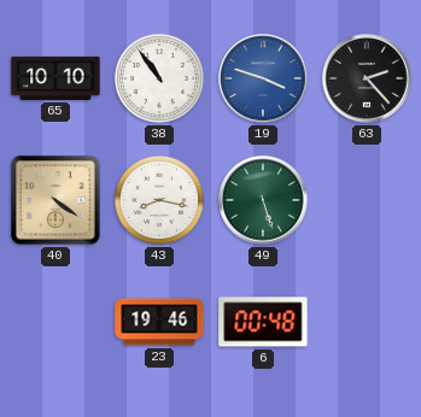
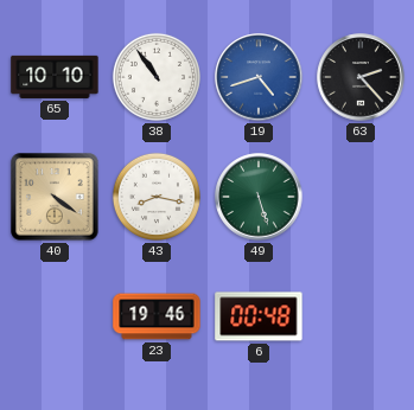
19: 3:48 -> 4:42 (259, 77)
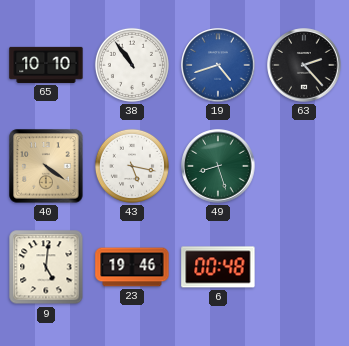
43: 8:17 -> 5:17 (132, 166)
49: 5:27 -> 8:27 (218, 166)
9: none -> 5:01 (46, 267)
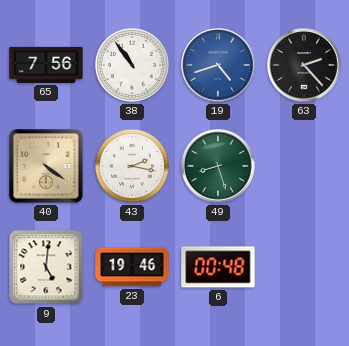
65: 10:10 -> 7:56 (46, 65)
43: 5:17 -> 2:17 (132, 166)
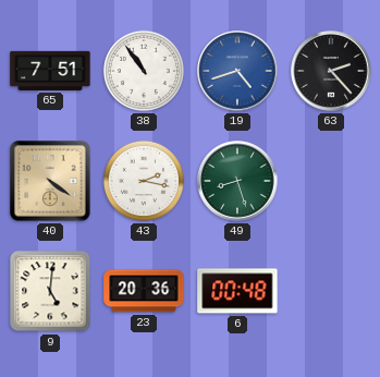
65: 7:56 -> 7:51 (50, 71)
23: 19:46 -> 20:36 (144, 291)
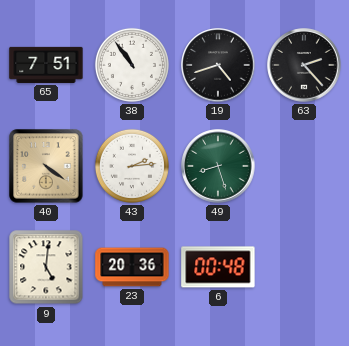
19 dial: blue -> black (218, 65)
43: 2:17 -> 2:14 (132, 166)
